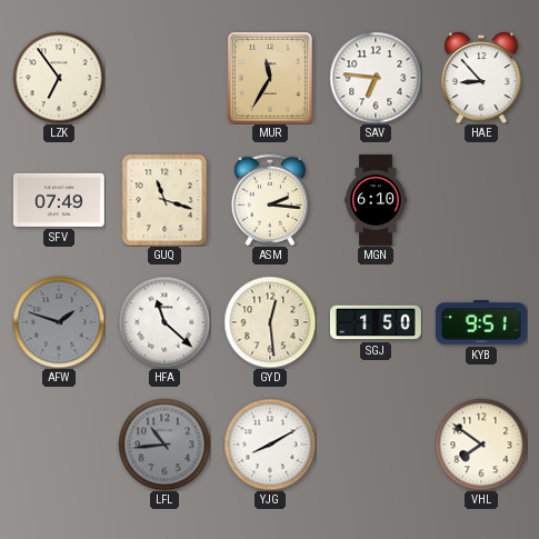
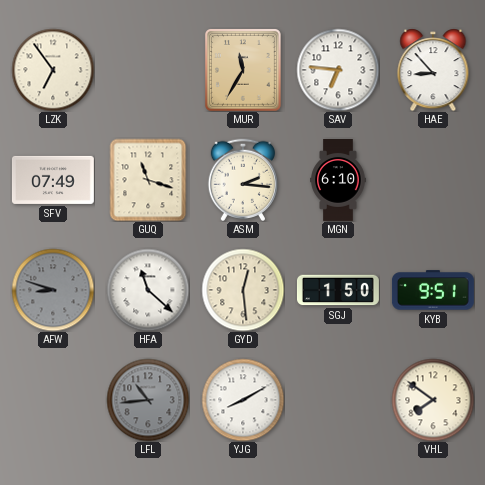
AFW: 1:48 -> 8:48 (53, 290)
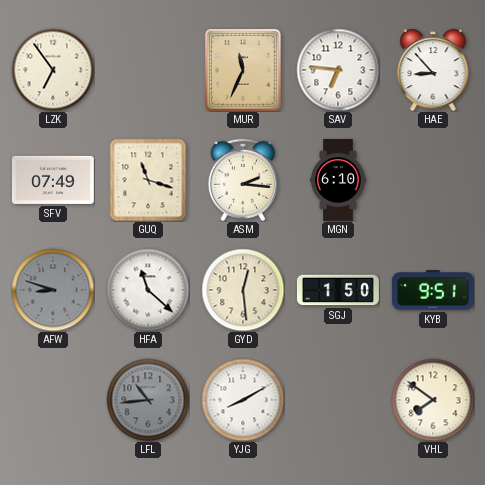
MUR: 11:35 -> 11:34 (243, 70)
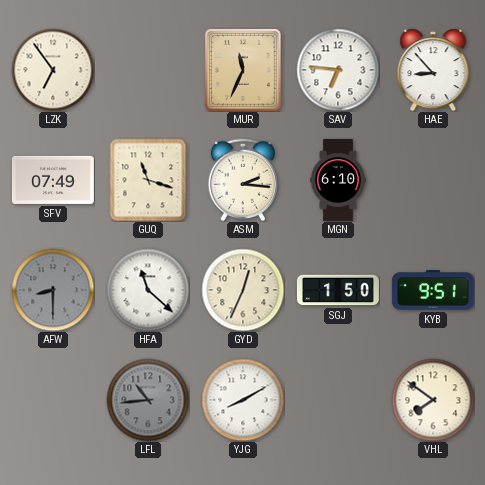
AFW: 8:48 -> 8:30 (53, 290)
GYD: 12:29 -> 12:34 (243, 290)
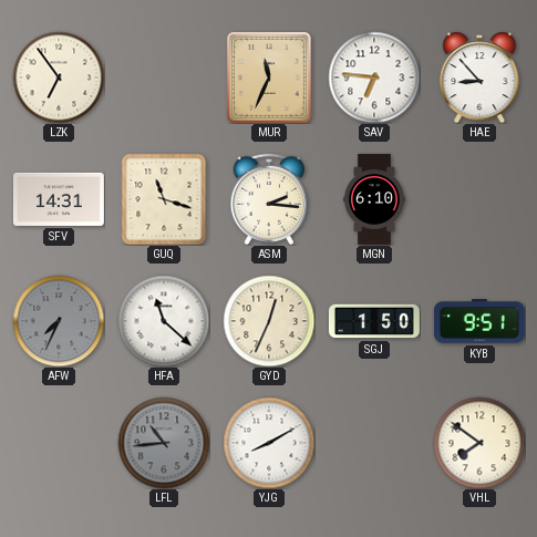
SFV: 07:49 -> 14:31 (59, 199)
AFW: 8:30 -> 7:34 (59, 321)
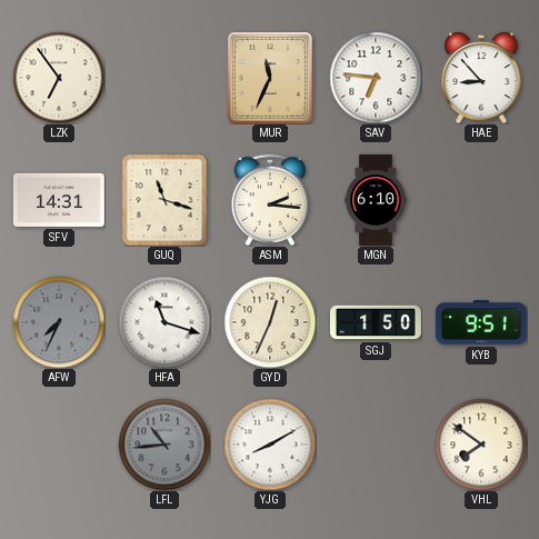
HFA: 11:22 -> 11:18 (164, 322)
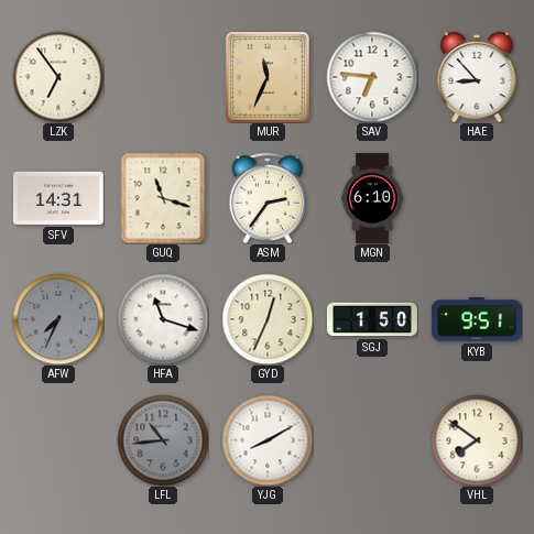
ASM: 2:16 -> 2:36 (266, 197)
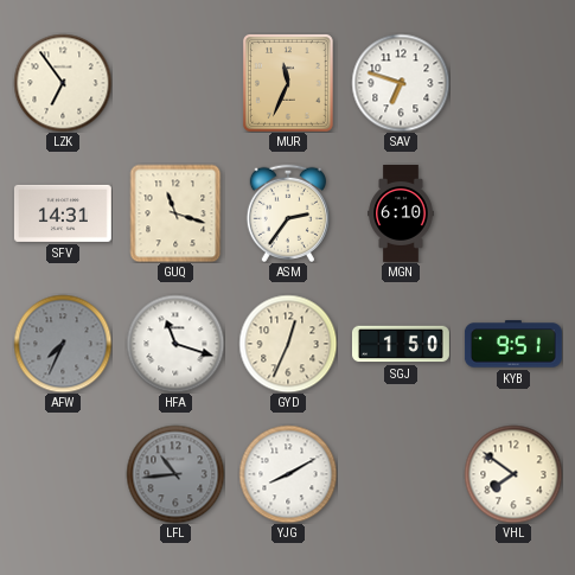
SAV: 6:46 -> 6:48 (401, 83)
HAE: 8:53 -> none (477, 77)
